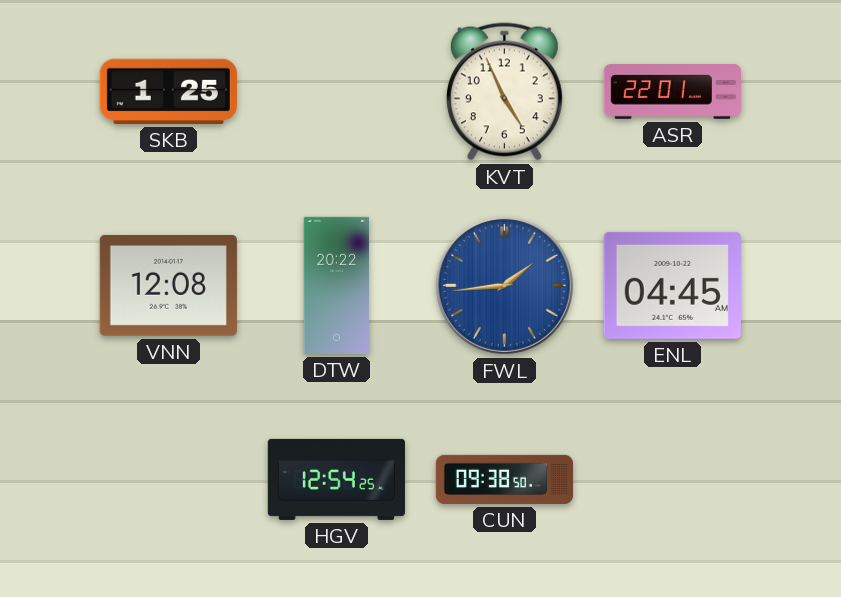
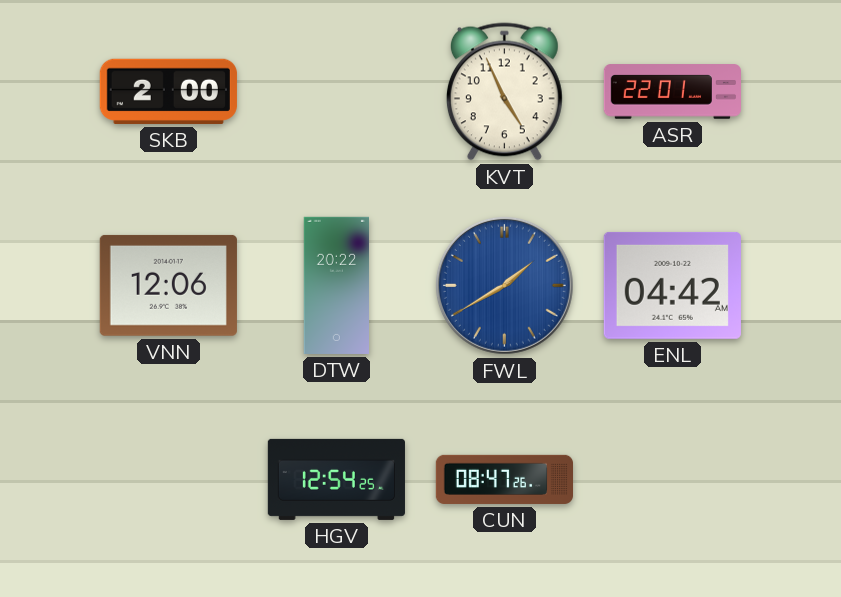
SKB: 1:25 -> 2:00 (168, 91)
VNN: 12:08 -> 12:06 (168, 285)
FWL: 1:44 -> 1:40 (504, 285)
ENL: 04:45 -> 04:42 (672, 285)
CUN: 09:38 -> 08:47 (504, 479)
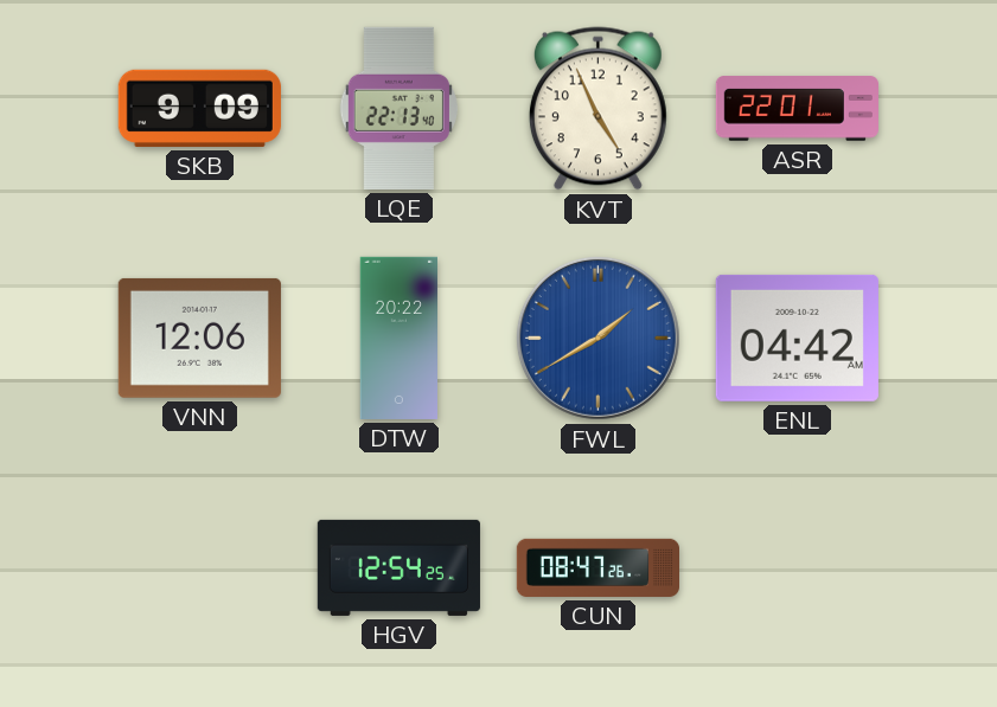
SKB: 2:00 -> 9:09 (199, 108)
LQE: none -> 22:13 (398, 108)
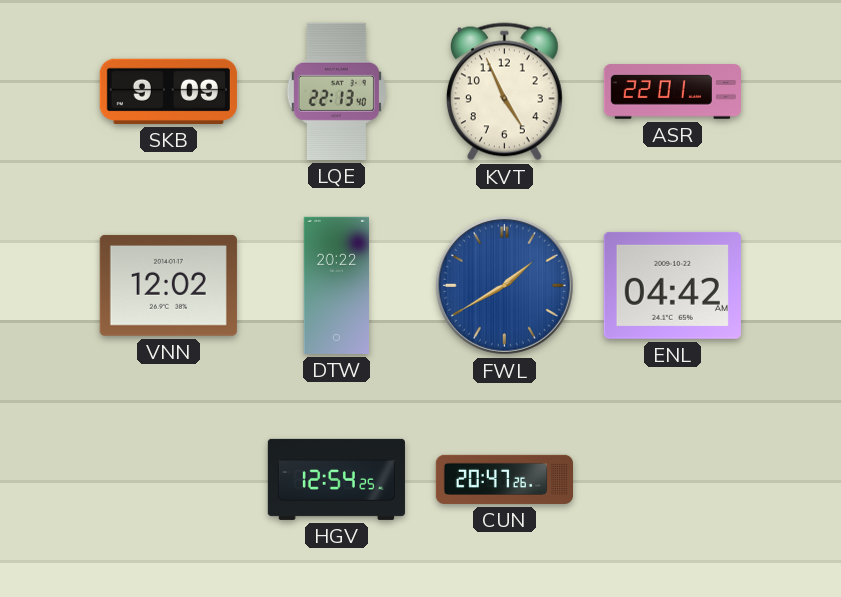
VNN: 12:06 -> 12:02 (168, 285)
CUN: 08:47 -> 20:47 (504, 479)
